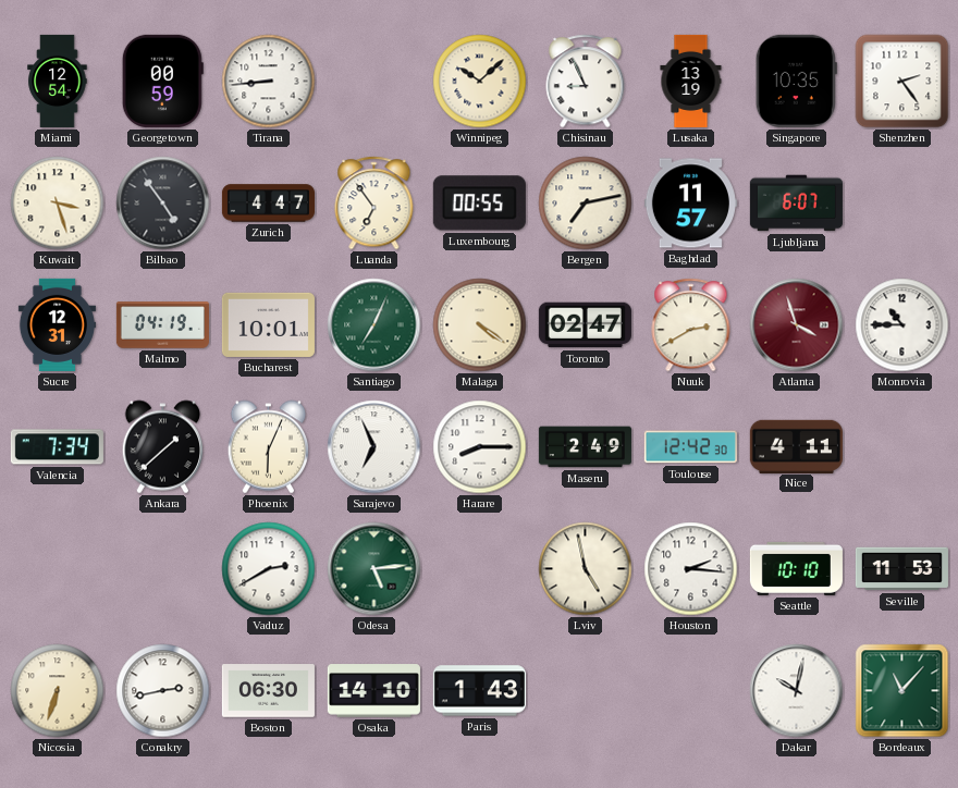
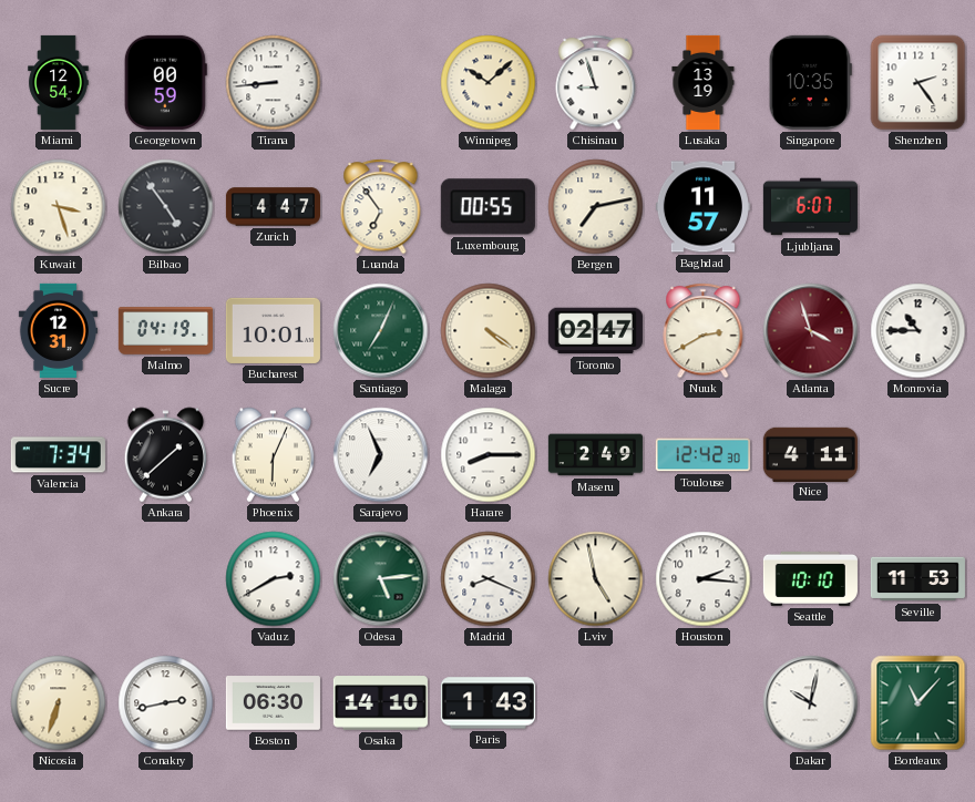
Chisinau: 8:56 -> 8:57 (596, 83)
Madrid: none -> 8:19 (489, 579)
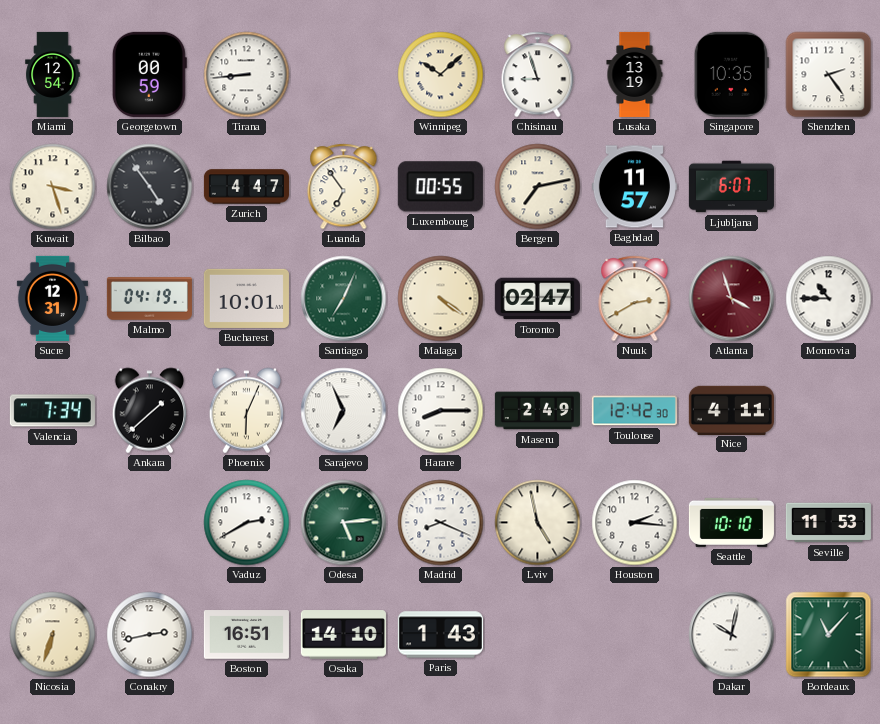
Boston: 06:30 -> 16:51 (246, 635)
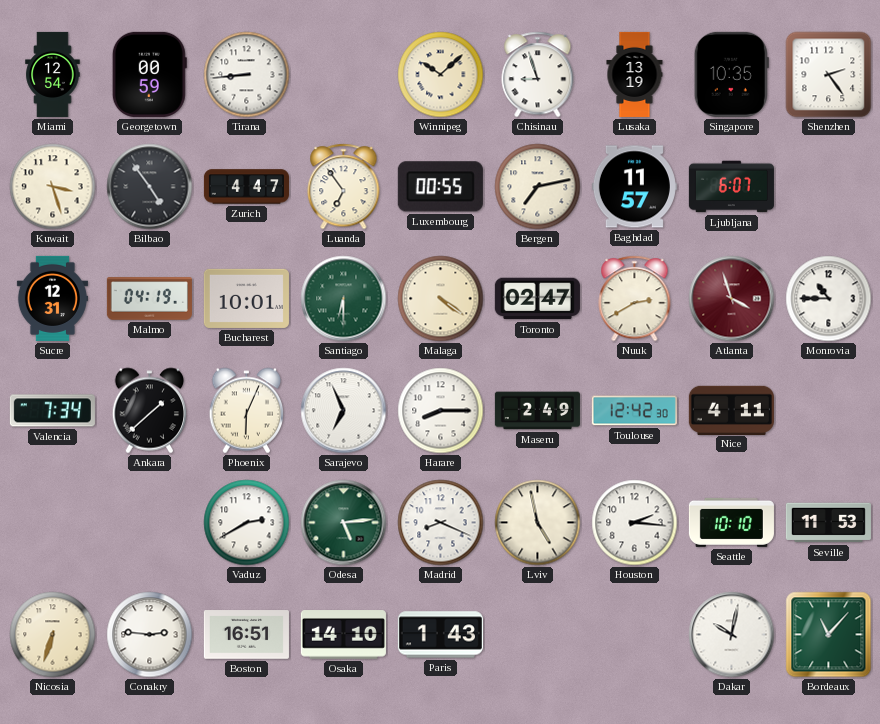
Santiago: 7:04 -> 6:30 (344, 299)
Conakry: 2:43 -> 2:46 (150, 635)
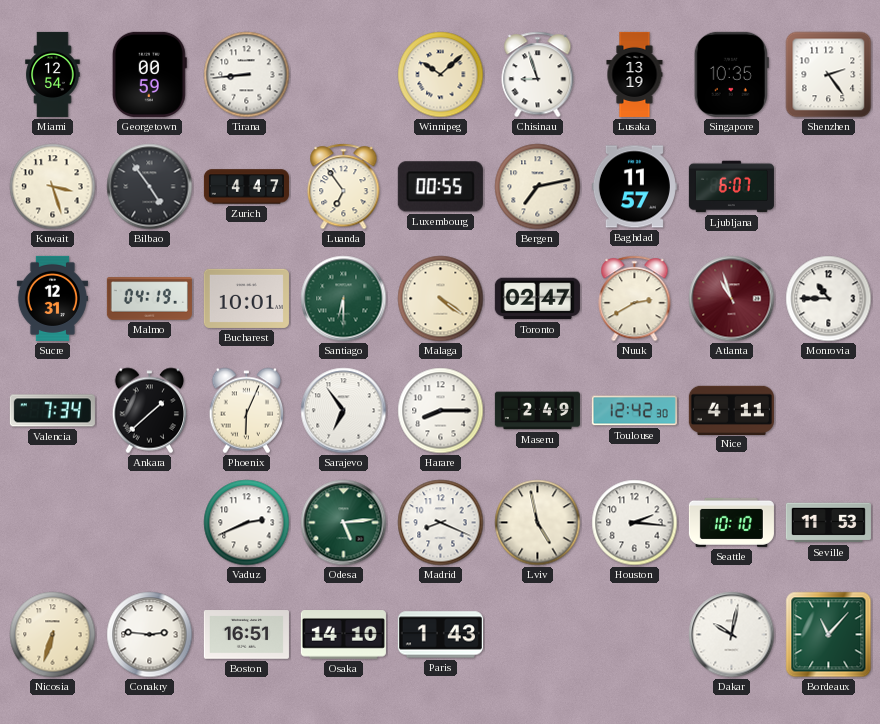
Atlanta: 3:57 -> 10:57 (732, 299)
Sarajevo: 6:56 -> 6:54 (344, 411)
Vaduz: 2:40 -> 2:41 (247, 523)
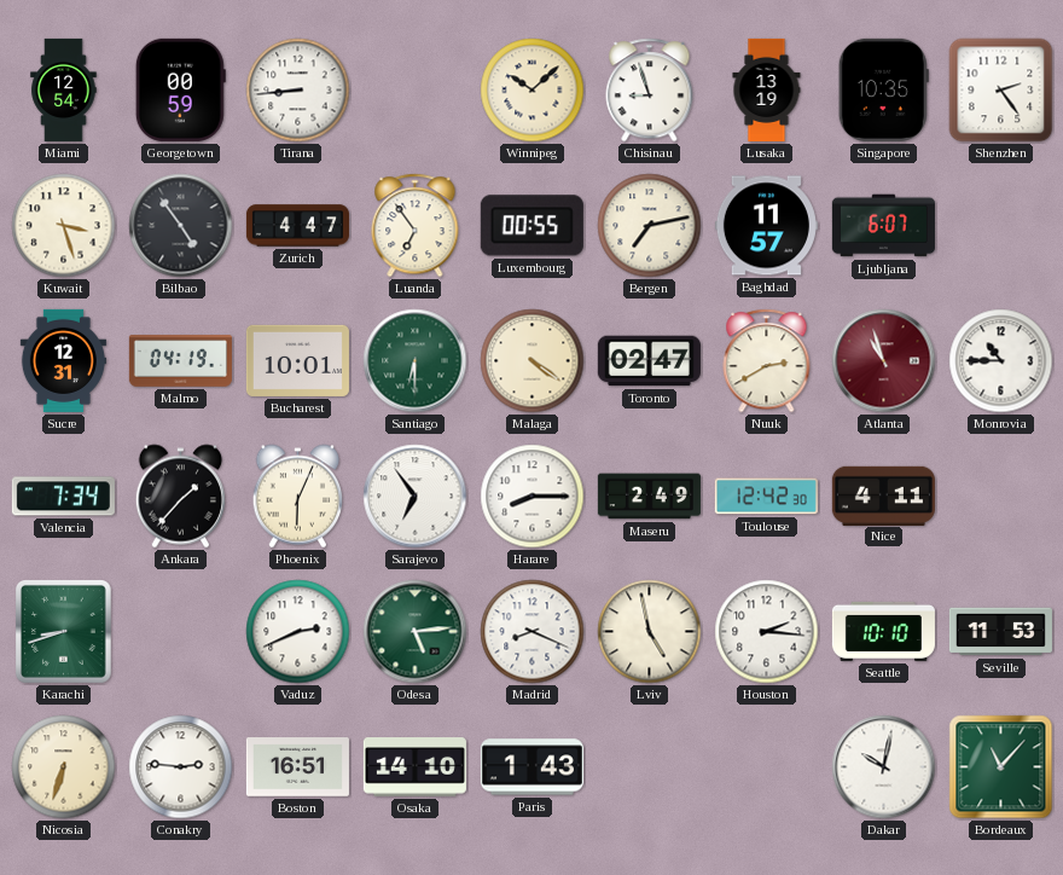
Ankara: 1:38 -> 1:37 (181, 497)
Karachi: none -> 8:42 (64, 632)
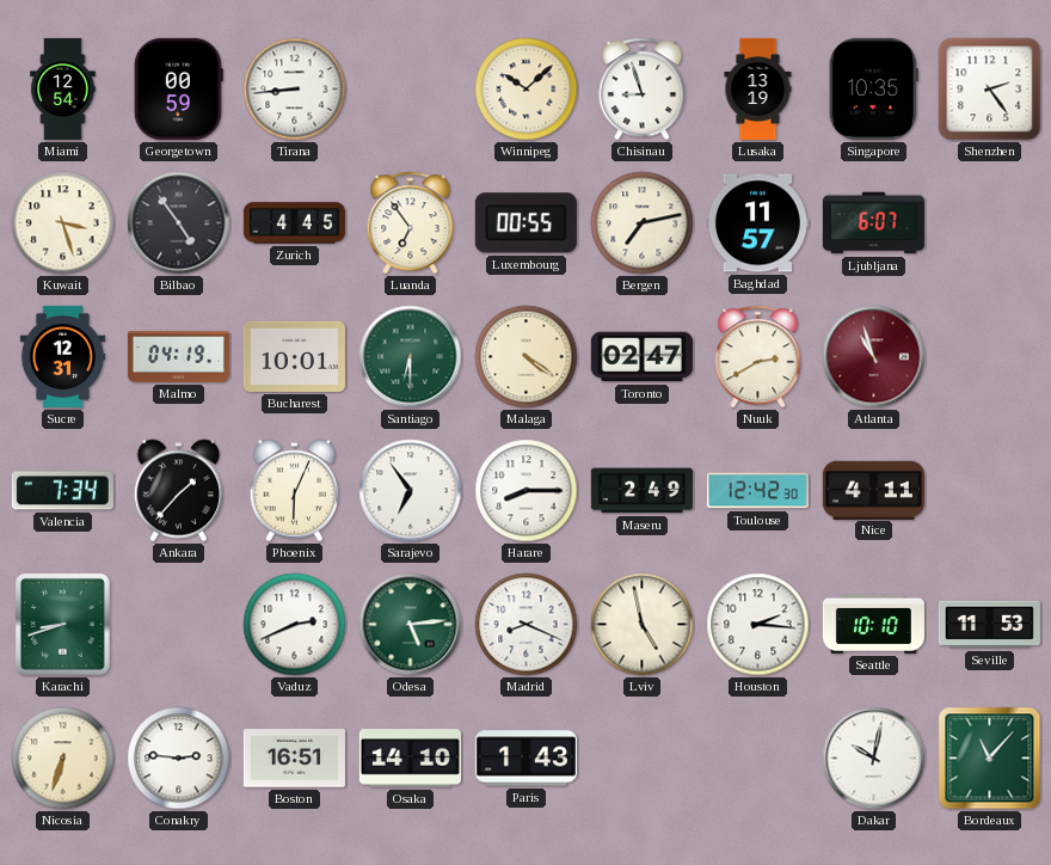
Zurich: 4:47 -> 4:45 (294, 223)
Monrovia: 10:45 -> none (1001, 361)
